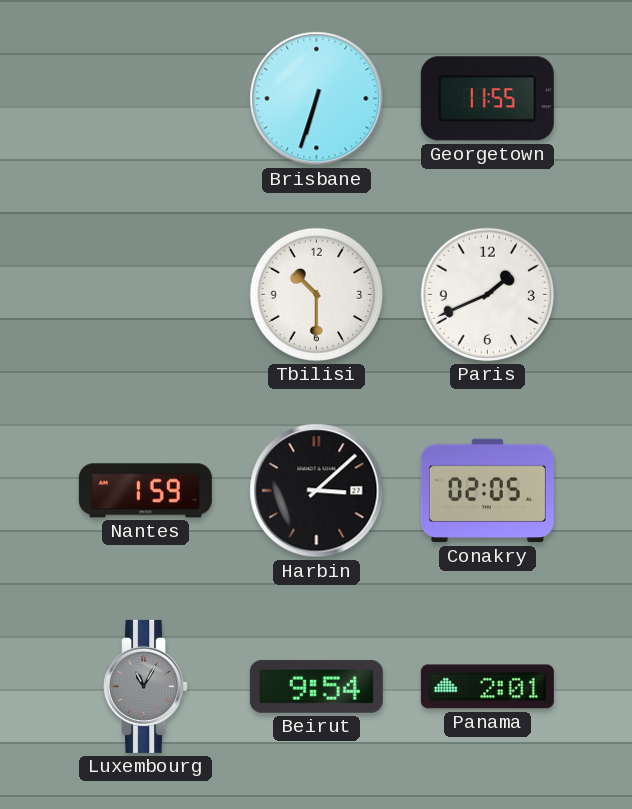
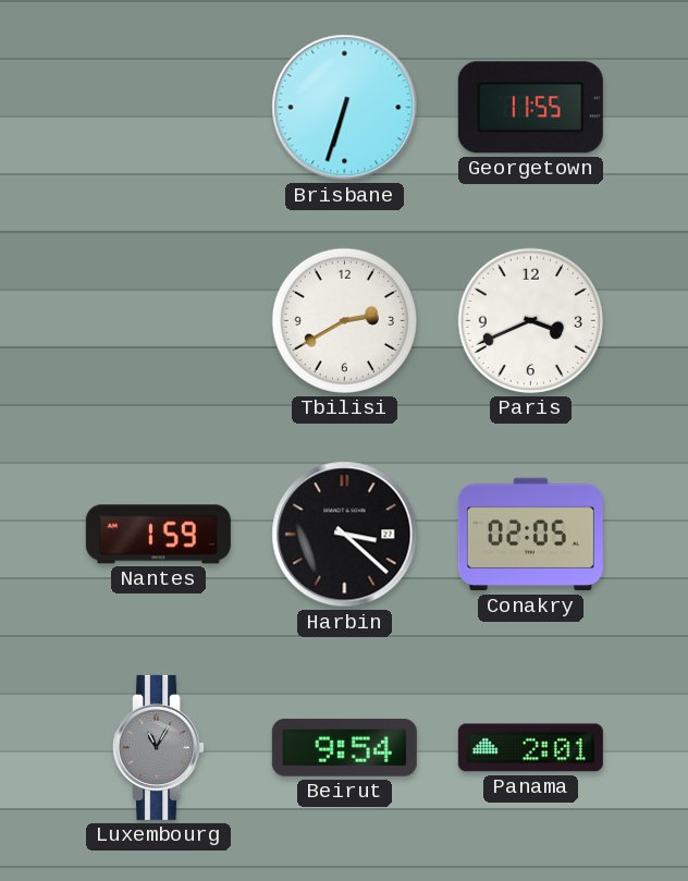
Tbilisi: 10:30 -> 2:40 (344, 320)
Paris: 1:41 -> 3:41 (530, 320)
Harbin: 3:08 -> 3:22 (345, 535)
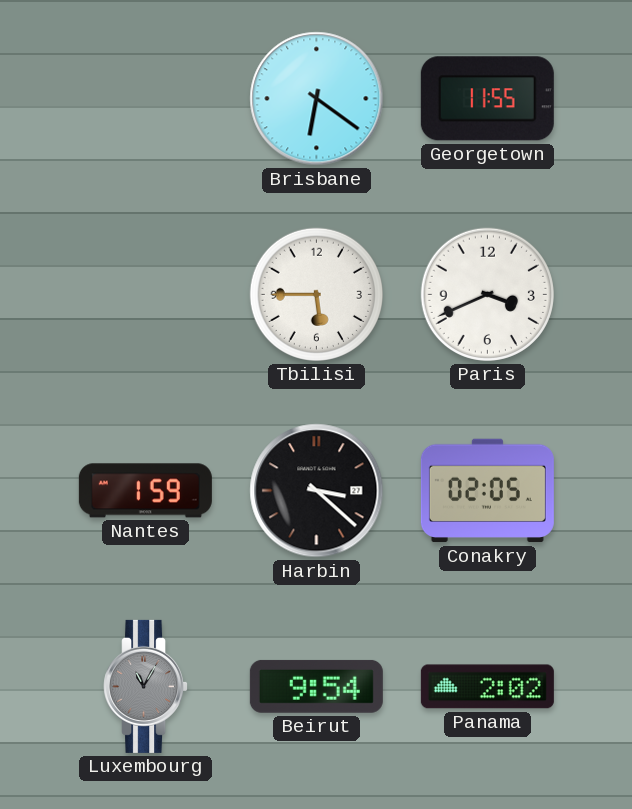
Brisbane: 6:33 -> 6:21 (317, 99)
Tbilisi: 2:40 -> 5:45 (316, 294)
Panama: 2:01 -> 2:02 (487, 687)
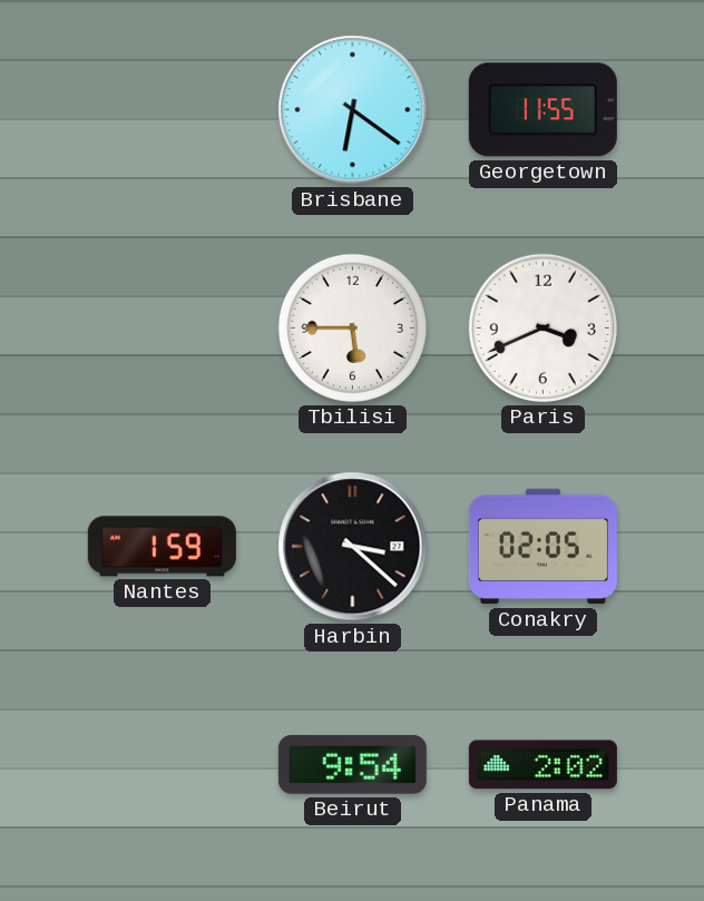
Luxembourg: 11:05 -> none (146, 686)
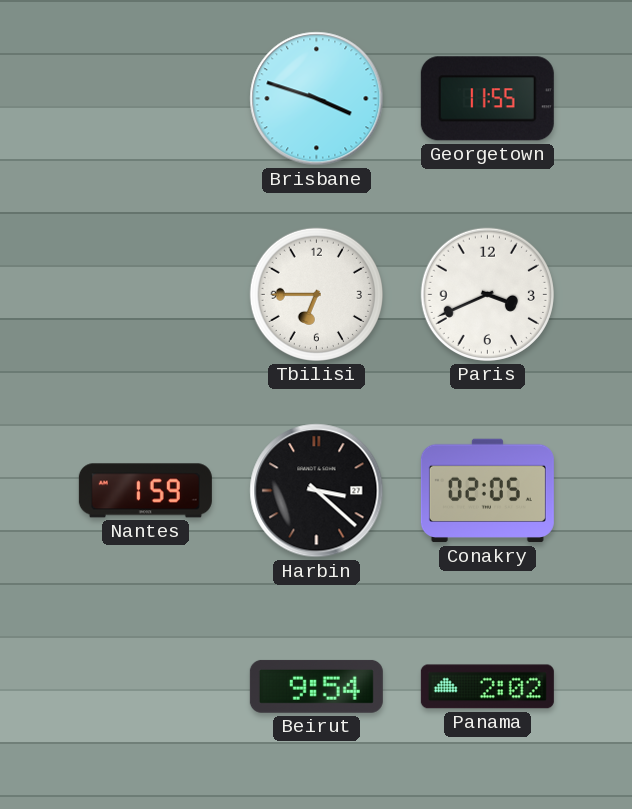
Brisbane: 6:21 -> 3:48 (317, 99)
Tbilisi: 5:45 -> 6:45 (316, 294)
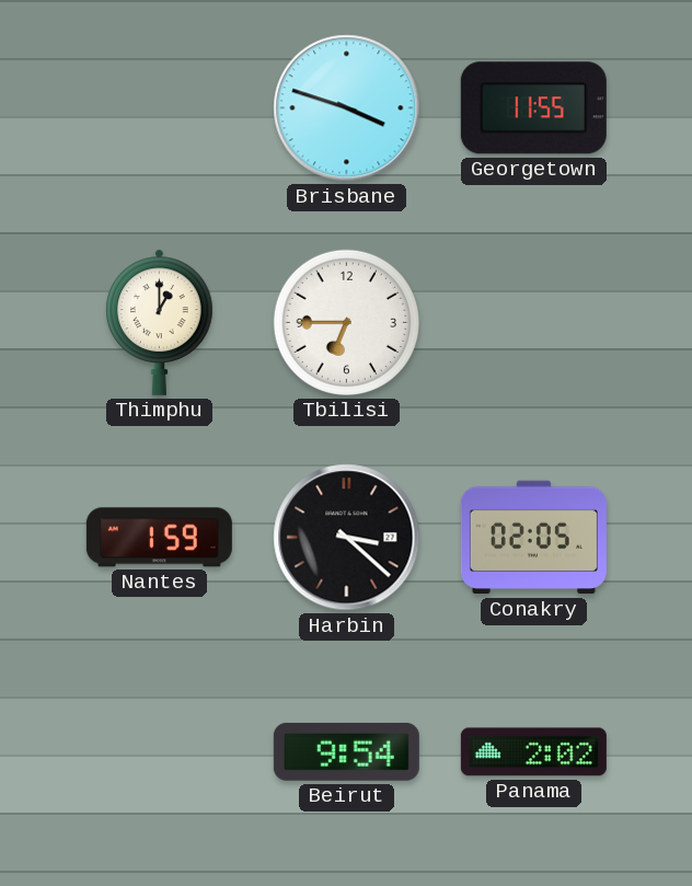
Thimphu: none -> 1:00 (160, 322)
Paris: 3:41 -> none (487, 294)
